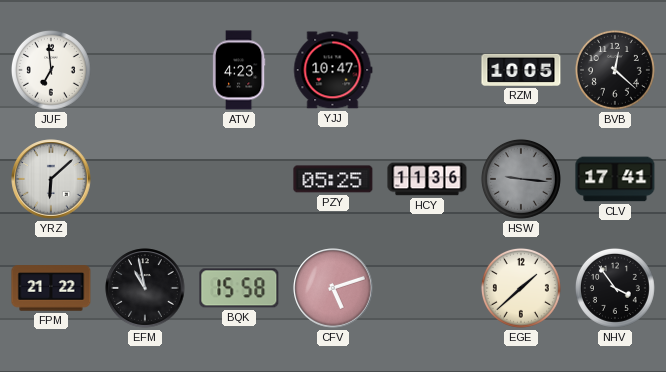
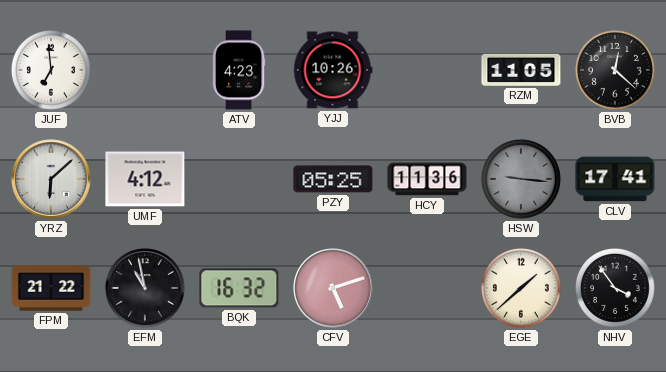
YJJ: 10:47 -> 10:26 (333, 70)
RZM: 10:05 -> 11:05 (521, 70)
UMF: none -> 4:12 (145, 179)
BQK: 15:58 -> 16:32 (239, 288)
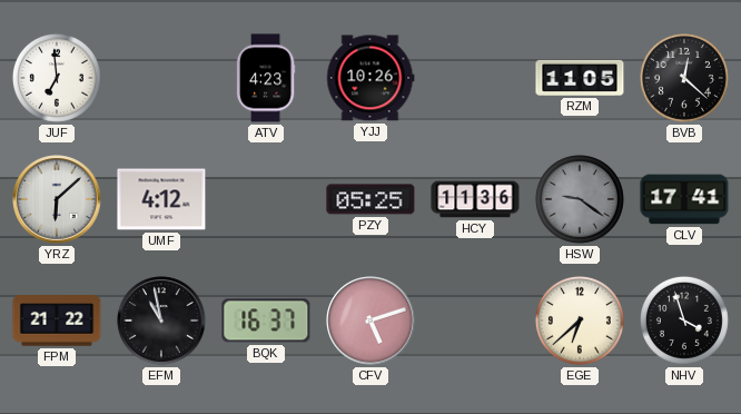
HSW: 9:16 -> 9:21 (580, 199)
BQK: 16:32 -> 16:37 (266, 321)
EGE: 1:38 -> 6:38 (580, 321)
NHV: 3:54 -> 3:57 (684, 321)
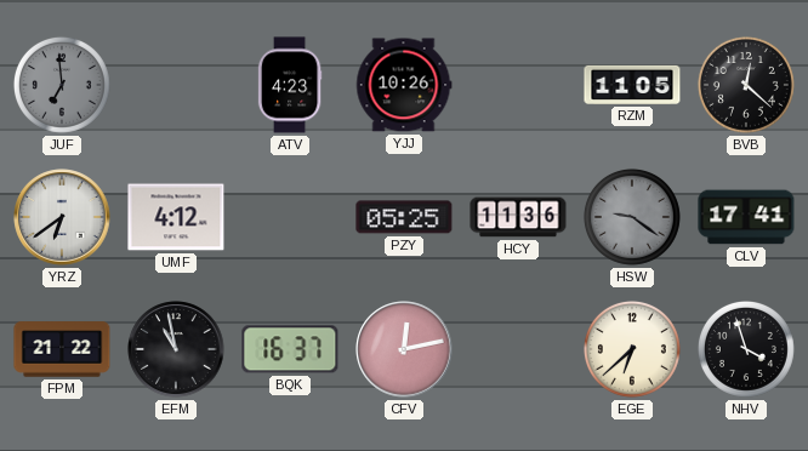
JUF dial: white -> grey (62, 85)
YRZ: 6:08 -> 6:39 (62, 217)
CFV: 5:12 -> 12:13 (404, 349)
